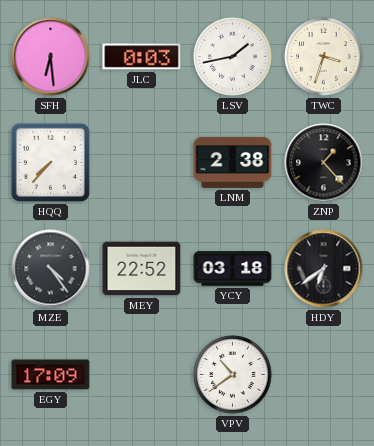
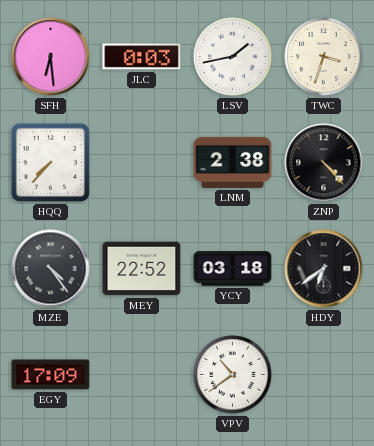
ZNP: 1:23 -> 4:23 (324, 163)
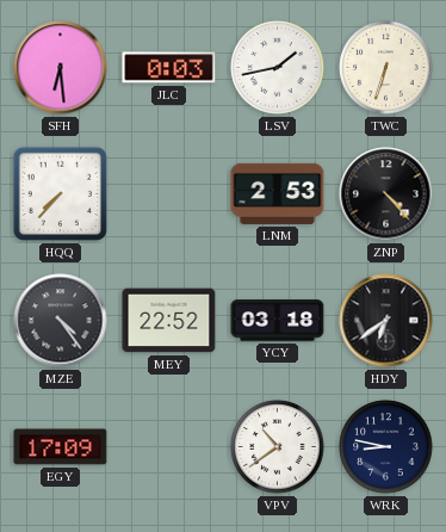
TWC: 3:33 -> 6:33 (386, 68)
LNM: 2:38 -> 2:53 (278, 193)
WRK: none -> 8:47 (386, 447)
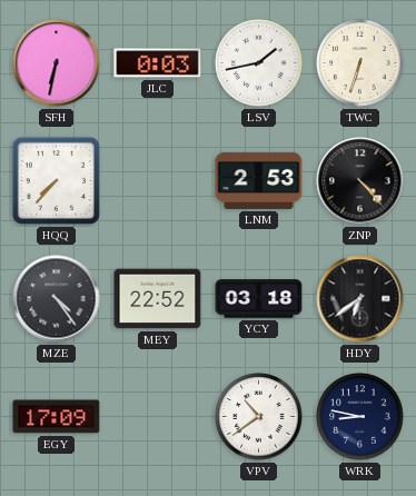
SFH: 6:29 -> 6:32 (57, 63)
